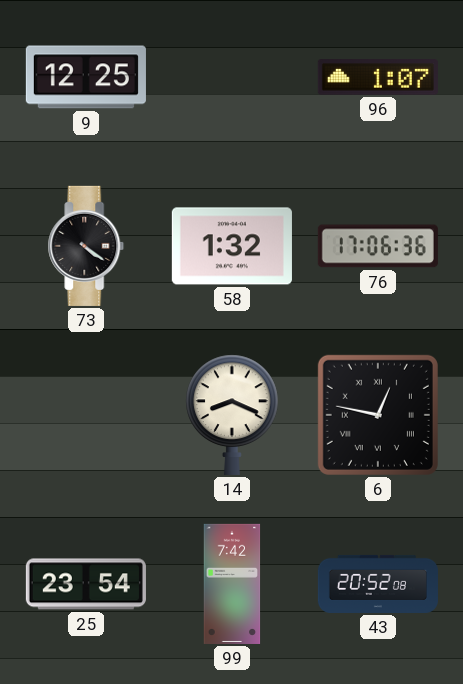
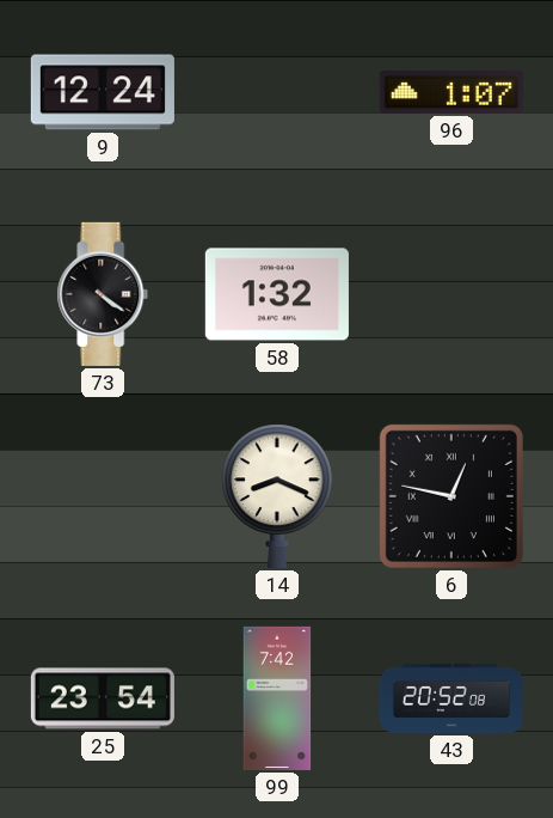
9: 12:25 -> 12:24 (103, 92)
76: 17:06 -> none (378, 246)
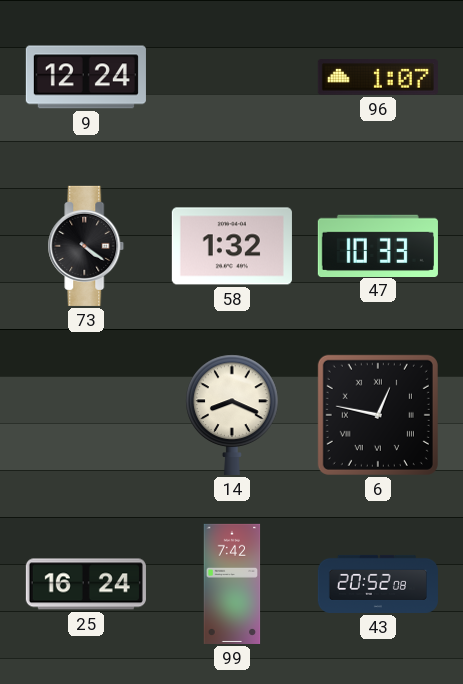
47: none -> 10:33 (378, 245)
25: 23:54 -> 16:24 (86, 584)
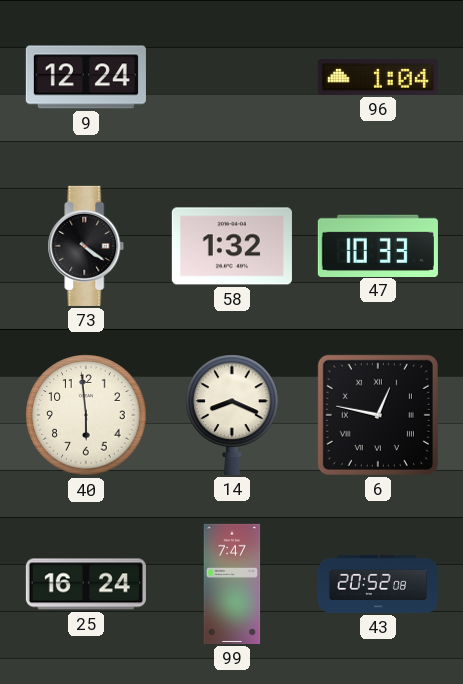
96: 1:07 -> 1:04 (378, 77)
40: none -> 5:59 (86, 415)
99: 7:42 -> 7:47 (232, 584)
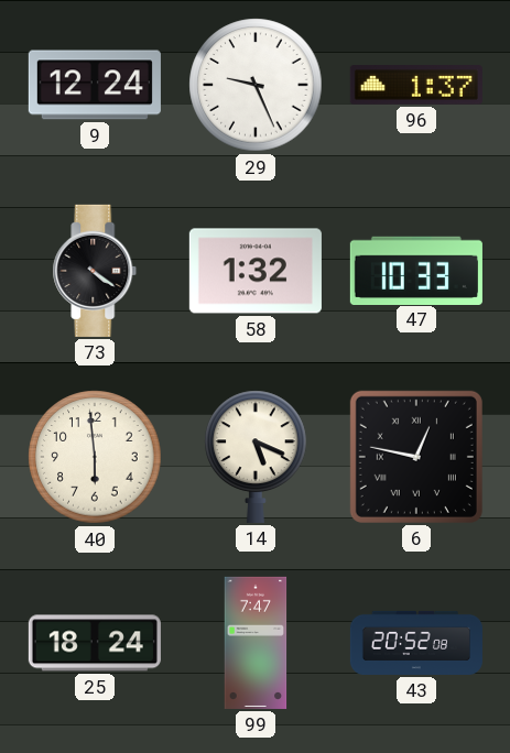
29: none -> 9:26 (256, 85)
96: 1:04 -> 1:37 (416, 85)
14: 8:19 -> 5:19 (256, 457)
25: 16:24 -> 18:24 (95, 643)
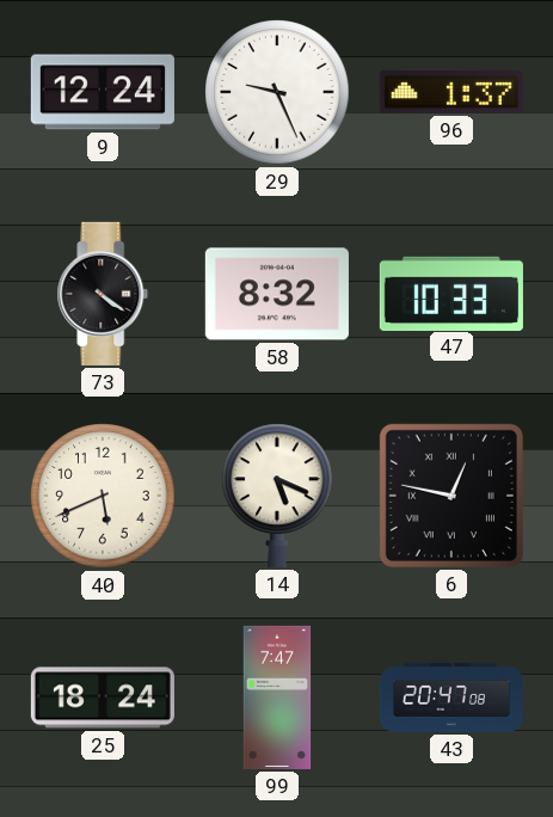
58: 1:32 -> 8:32 (277, 294)
40: 5:59 -> 5:41 (103, 496)
43: 20:52 -> 20:47 (451, 698)
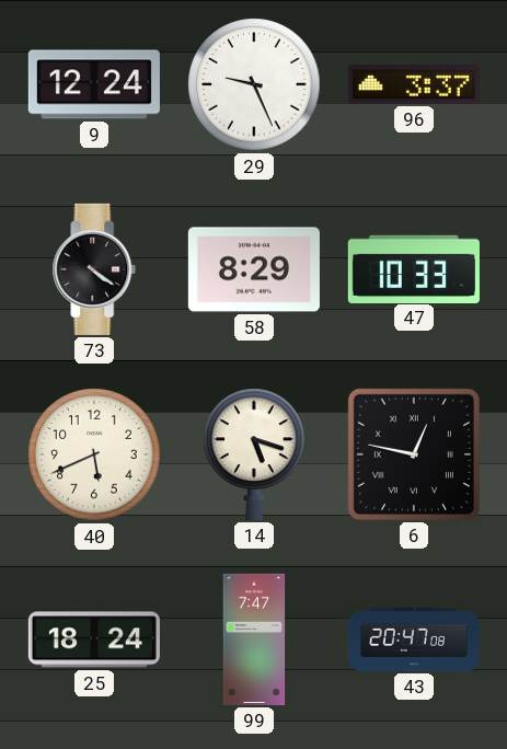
96: 1:37 -> 3:37 (414, 84)
58: 8:32 -> 8:29 (254, 269)
14: 5:19 -> 5:18 (254, 454)
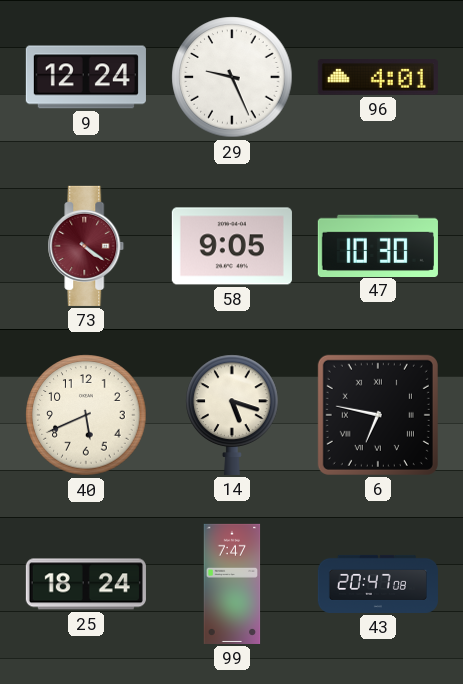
96: 3:37 -> 4:01 (378, 77)
73 dial: black -> burgundy (86, 246)
58: 8:29 -> 9:05 (232, 246)
47: 10:33 -> 10:30 (378, 245)
6: 12:47 -> 6:47 (378, 415)
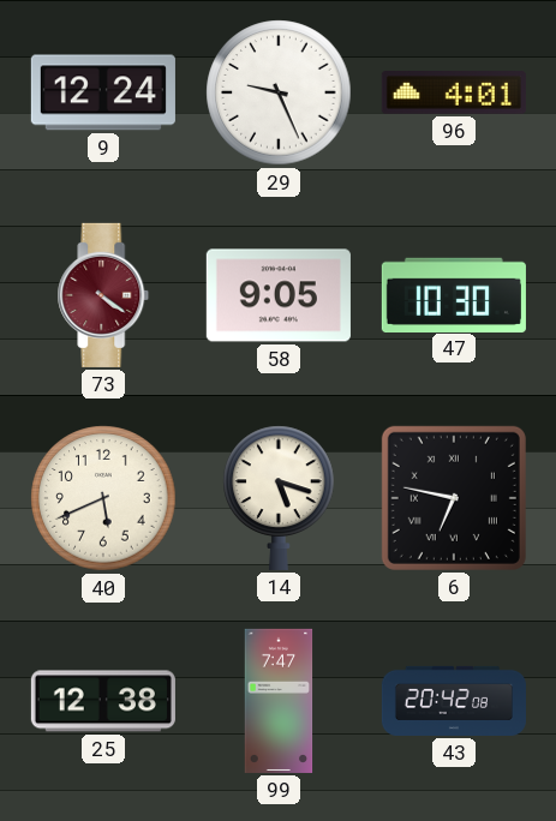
25: 18:24 -> 12:38 (103, 701)
43: 20:47 -> 20:42 (454, 701)
